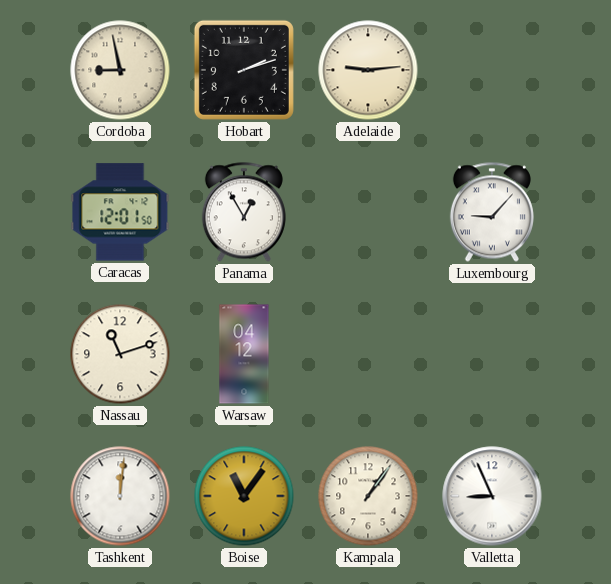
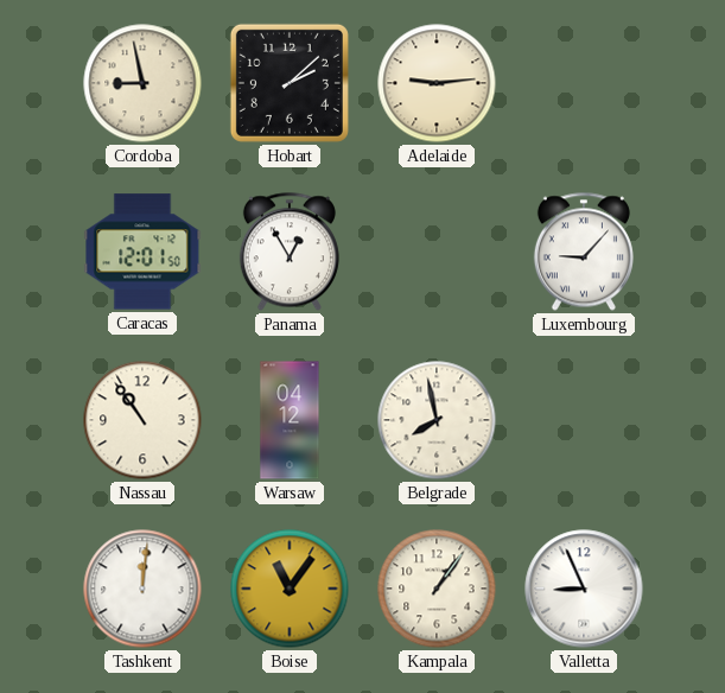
Hobart: 2:12 -> 2:08 (290, 83)
Nassau: 11:12 -> 10:54 (142, 420)
Belgrade: none -> 7:58 (437, 420)
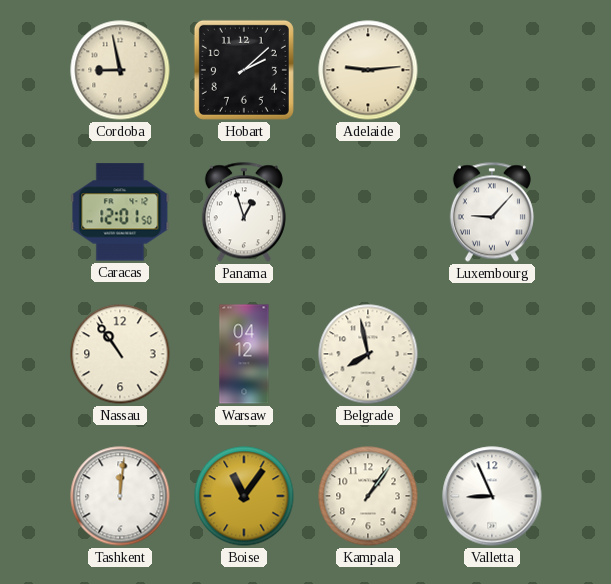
Panama: 12:55 -> 12:57 (244, 212)
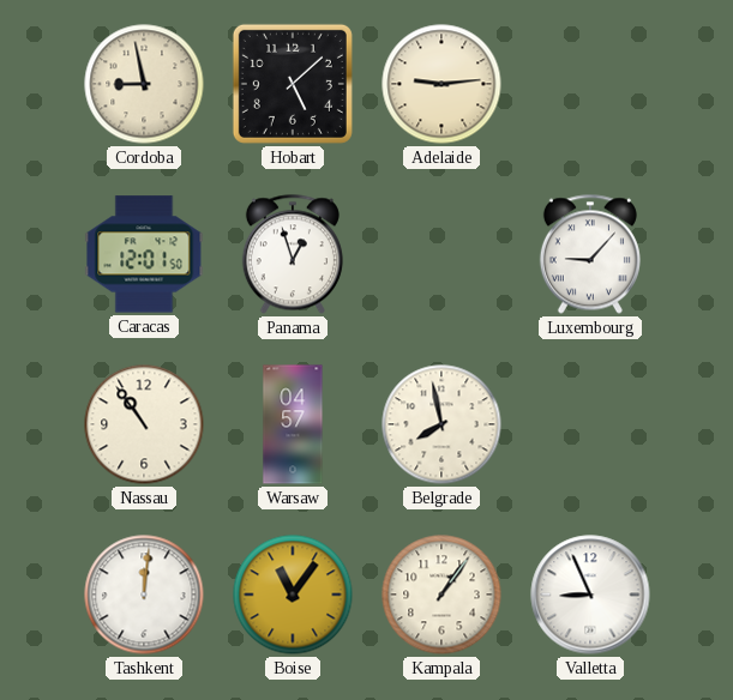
Hobart: 2:08 -> 5:08 (293, 84)
Warsaw: 04:12 -> 04:57 (293, 424)
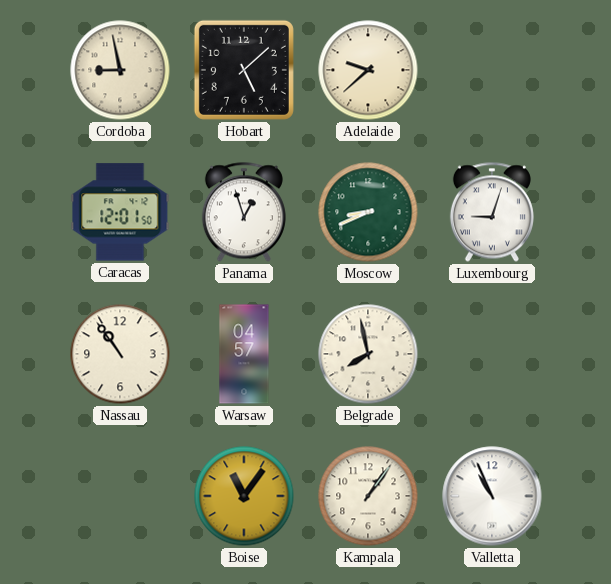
Adelaide: 9:14 -> 9:38 (368, 70)
Moscow: none -> 8:41 (368, 212)
Luxembourg: 9:07 -> 9:03 (492, 212)
Tashkent: 12:01 -> none (144, 595)
Valletta: 8:56 -> 10:56 (492, 496)
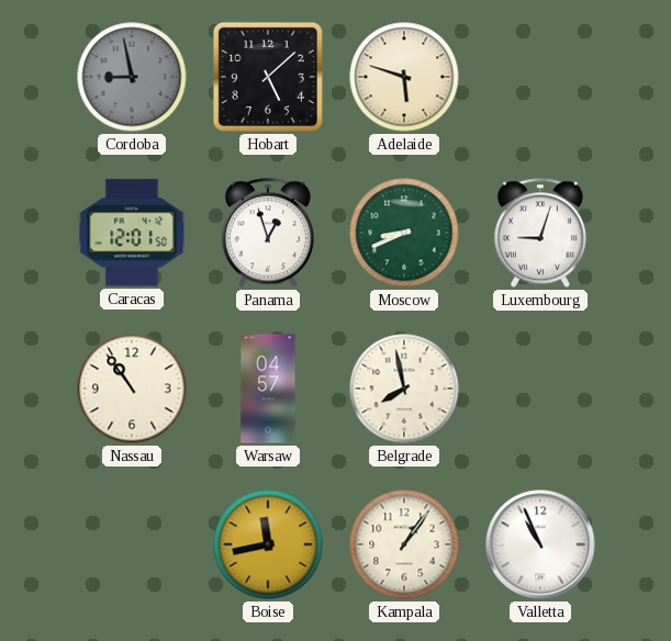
Cordoba dial: cream -> grey (132, 77)
Adelaide: 9:38 -> 5:48 (404, 77)
Boise: 11:06 -> 11:43 (268, 544)
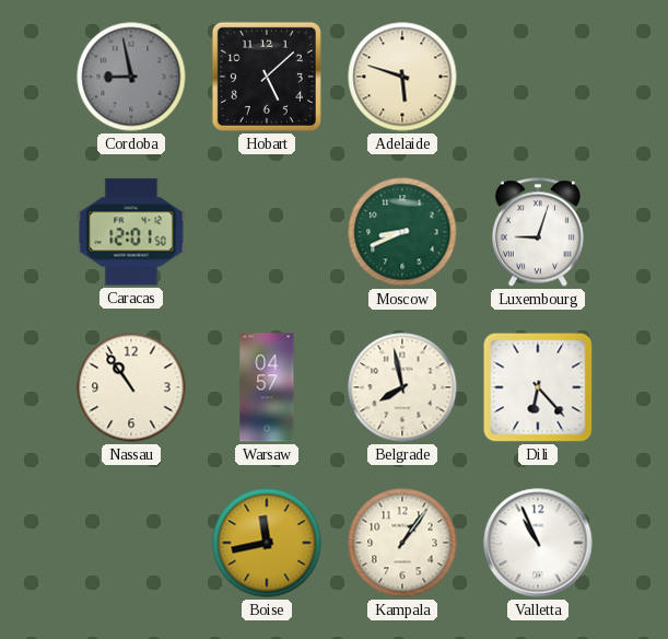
Panama: 12:57 -> none (268, 233)
Dili: none -> 6:23 (538, 387)
